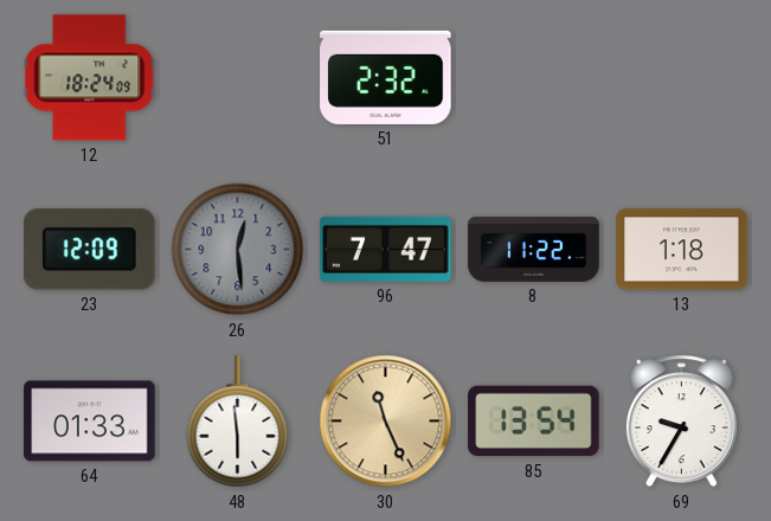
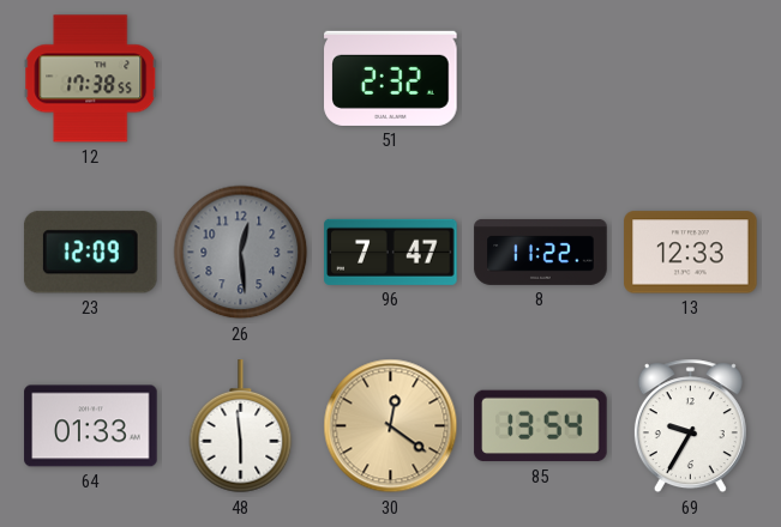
12: 18:24 -> 17:38 (91, 79)
13: 1:18 -> 12:33 (691, 253)
30: 11:26 -> 12:21 (391, 426)
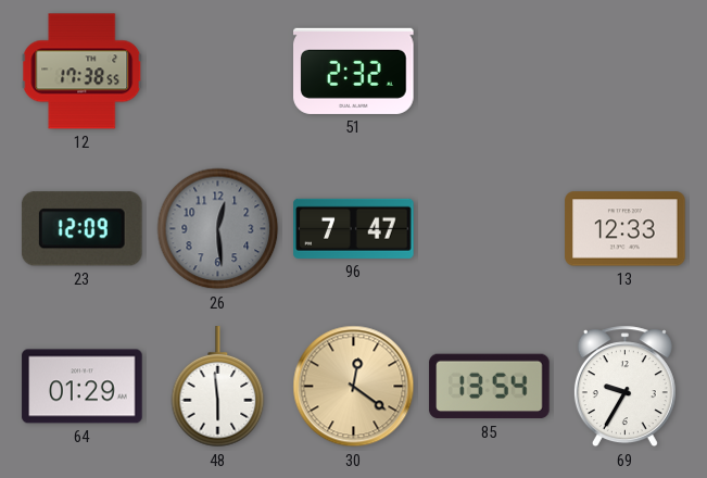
8: 11:22 -> none (541, 252)
64: 01:33 -> 01:29 (83, 387)
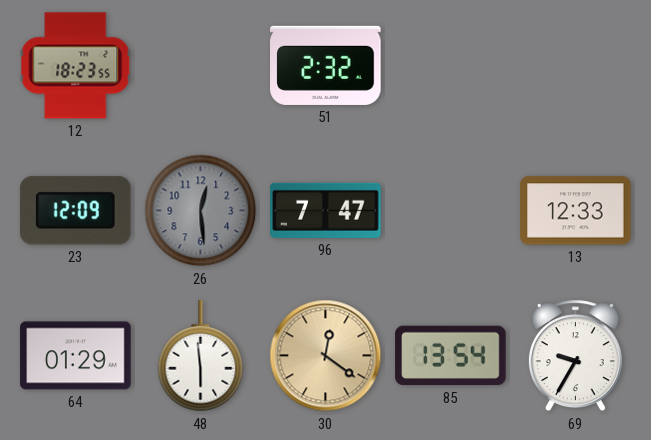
12: 17:38 -> 18:23 (76, 66)
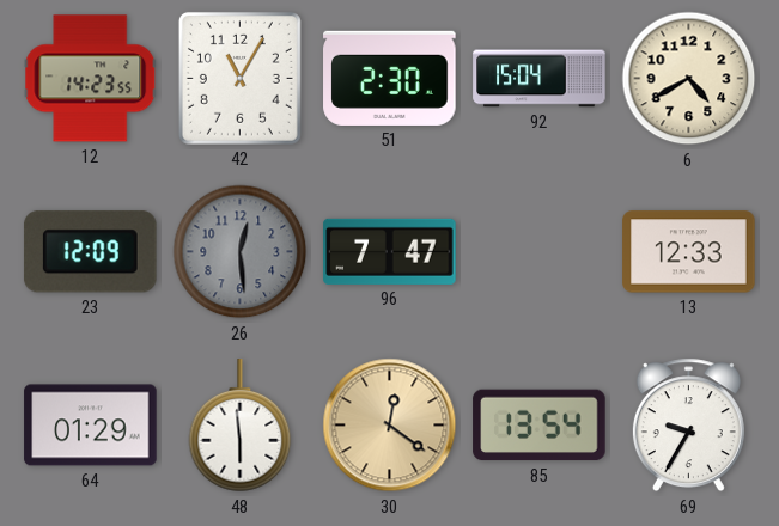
12: 18:23 -> 14:23 (91, 79)
42: none -> 11:05 (239, 78)
51: 2:32 -> 2:30 (390, 78)
92: none -> 15:04 (540, 79)
6: none -> 4:40 (689, 79)
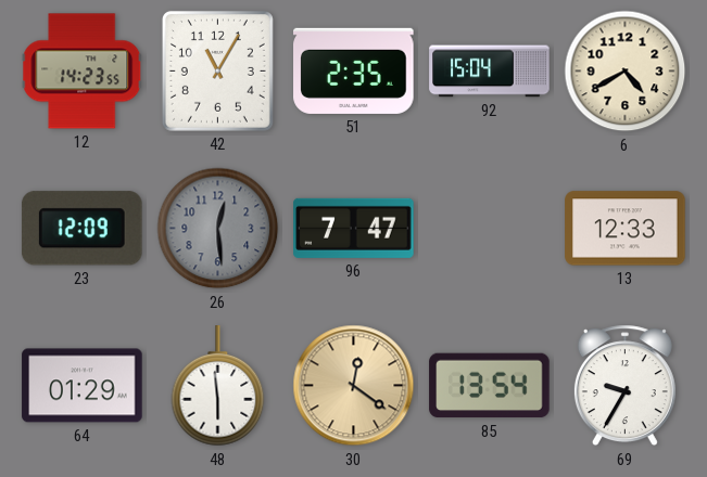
51: 2:30 -> 2:35 (354, 70)
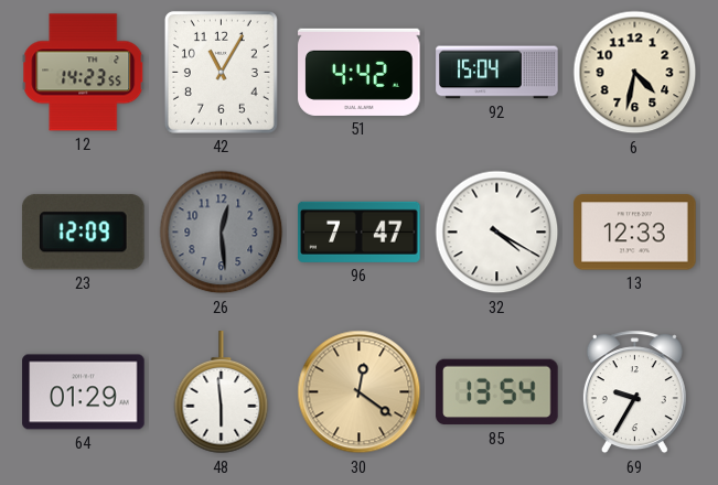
51: 2:35 -> 4:42 (360, 72)
6: 4:40 -> 4:32 (635, 73)
32: none -> 4:20 (497, 233)
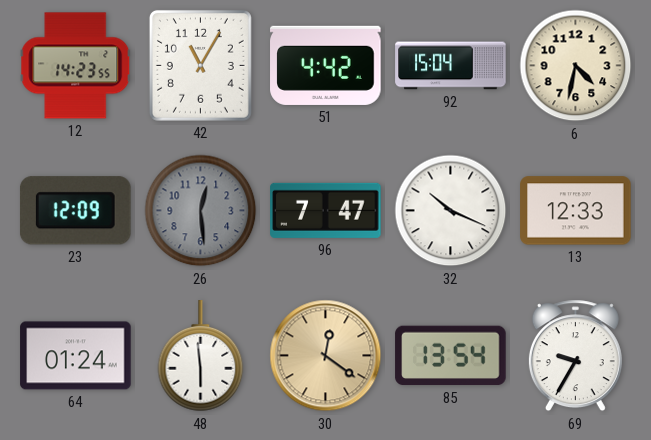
32: 4:20 -> 10:19 (451, 211)
64: 01:29 -> 01:24 (76, 356)
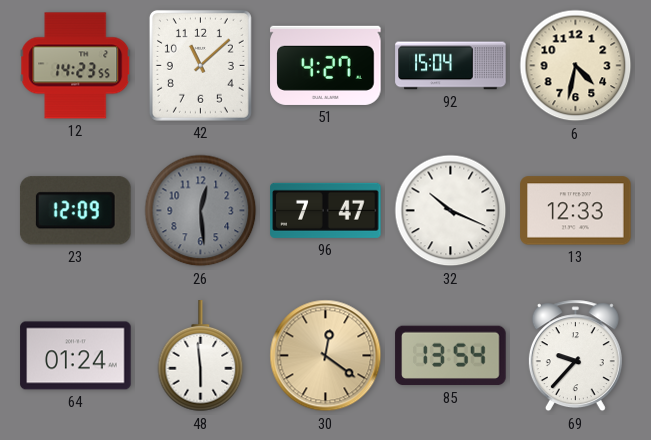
42: 11:05 -> 11:08 (200, 65)
51: 4:42 -> 4:27 (326, 65)
69: 9:35 -> 9:37 (575, 356)
